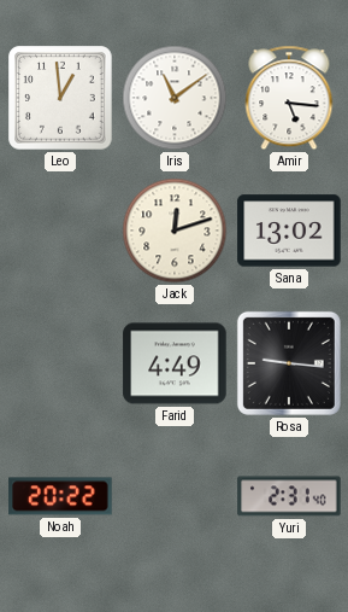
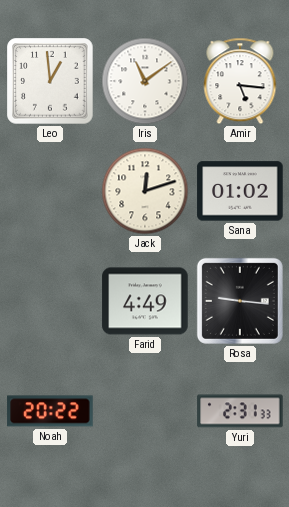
Sana: 13:02 -> 01:02 (240, 191)
Yuri: 2:31:40 -> 2:31:33 (240, 411)
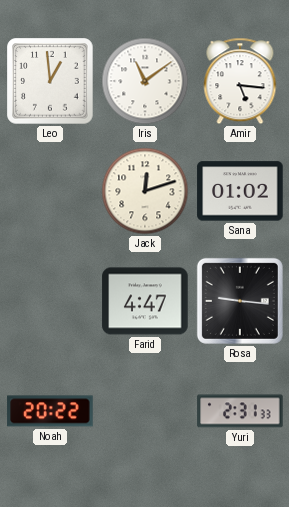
Farid: 4:49 -> 4:47 (145, 301)
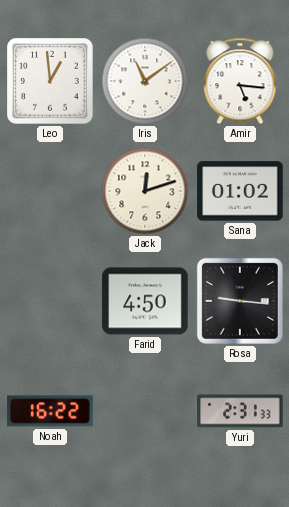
Farid: 4:47 -> 4:50 (145, 301)
Noah: 20:22 -> 16:22 (50, 411)
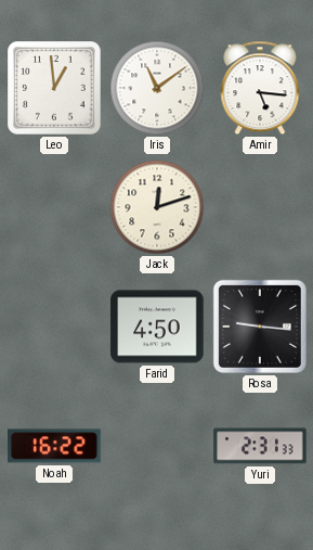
Sana: 01:02 -> none (240, 191)
